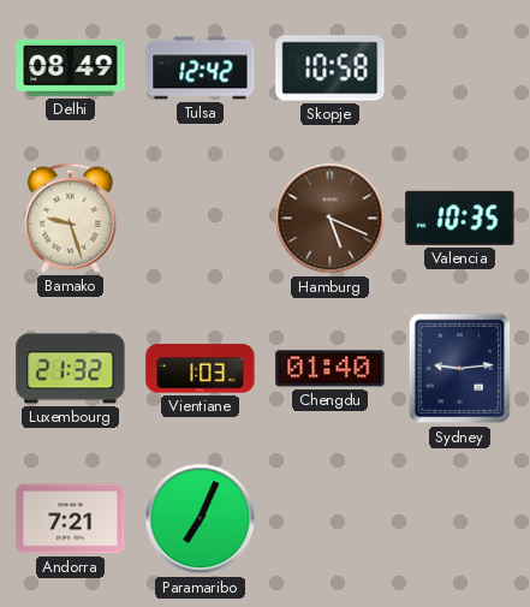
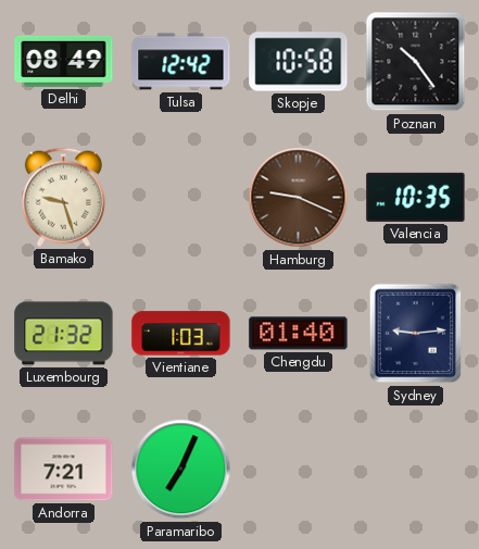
Poznan: none -> 10:24 (416, 62)
Hamburg: 5:19 -> 9:19 (299, 198)
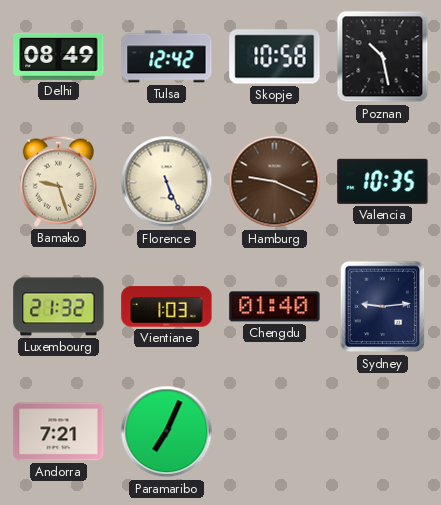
Poznan: 10:24 -> 10:28 (383, 57)
Florence: none -> 5:26 (167, 182)
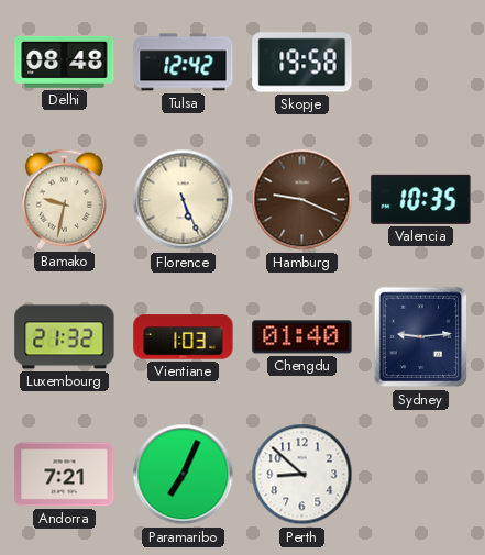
Delhi: 08:49 -> 08:48 (65, 62)
Skopje: 10:58 -> 19:58 (302, 63)
Poznan: 10:28 -> none (383, 57)
Bamako: 9:27 -> 9:32 (64, 199)
Perth: none -> 8:52 (302, 475)
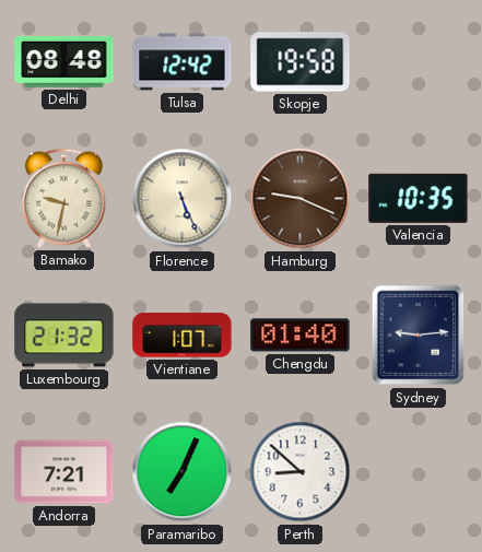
Vientiane: 1:03 -> 1:07 (183, 336)
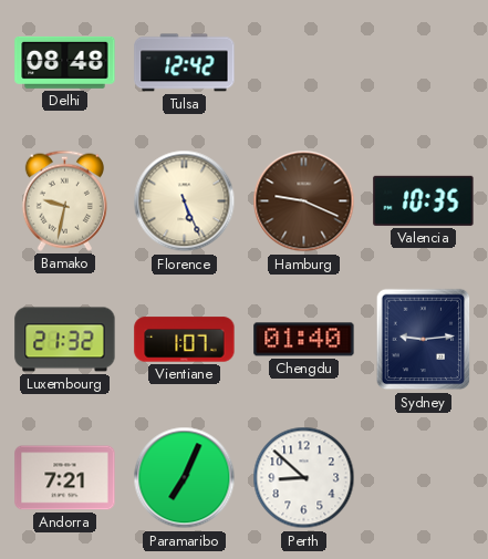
Skopje: 19:58 -> none (301, 62)
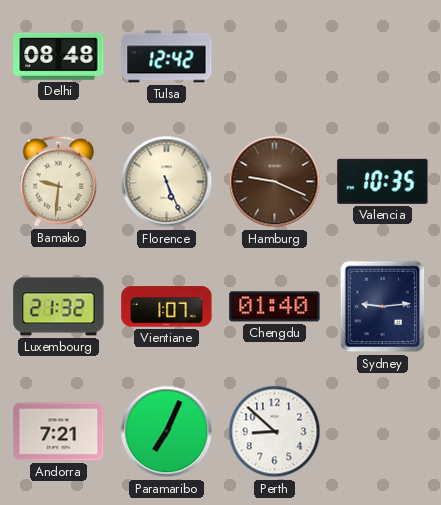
Bamako: 9:32 -> 9:31 (58, 181)
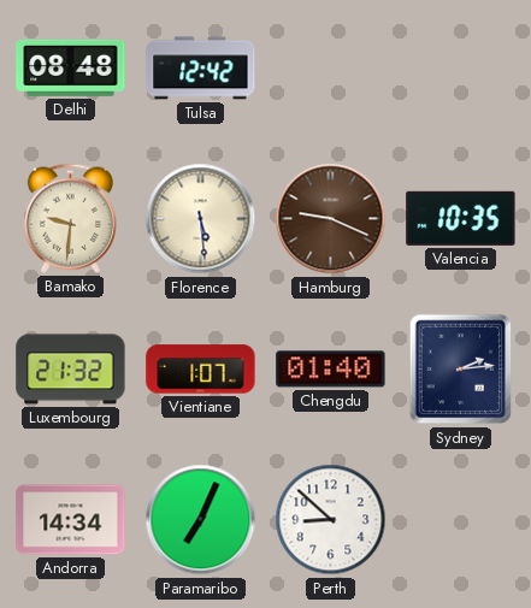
Florence: 5:26 -> 5:29 (201, 219)
Sydney: 9:14 -> 2:14 (461, 370)
Andorra: 7:21 -> 14:34 (71, 520)
